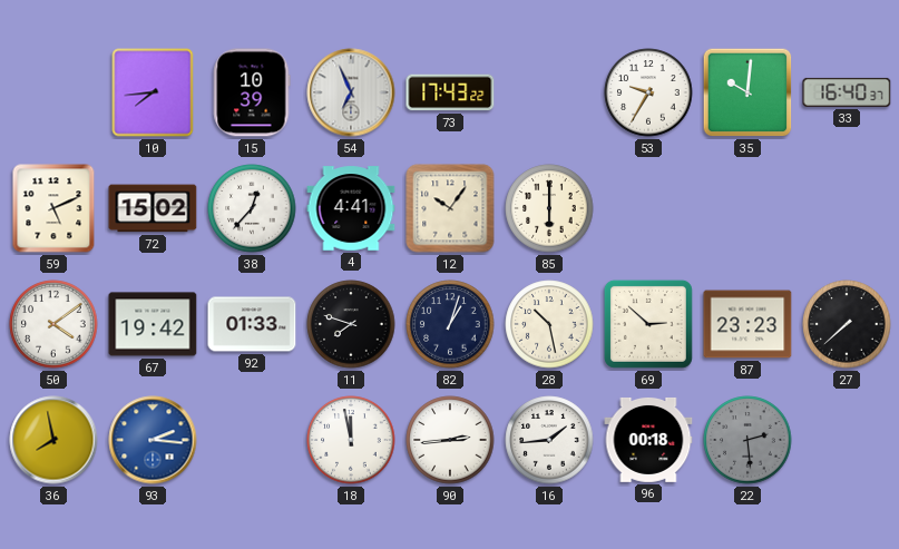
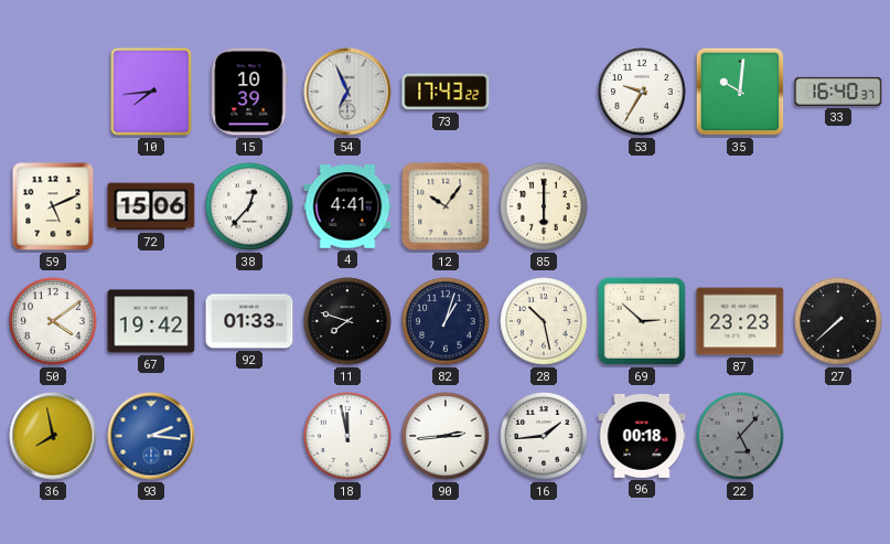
72: 15:02 -> 15:06 (151, 206)
22: 2:29 -> 5:07 (740, 436)
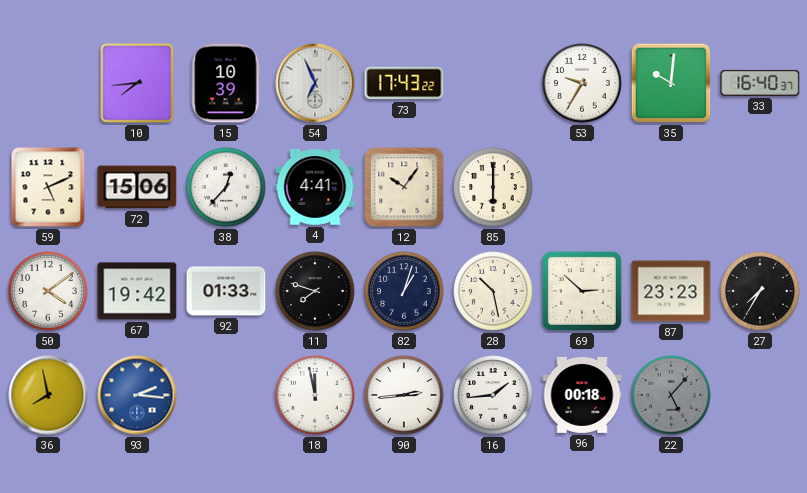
27: 7:38 -> 7:35 (760, 291)
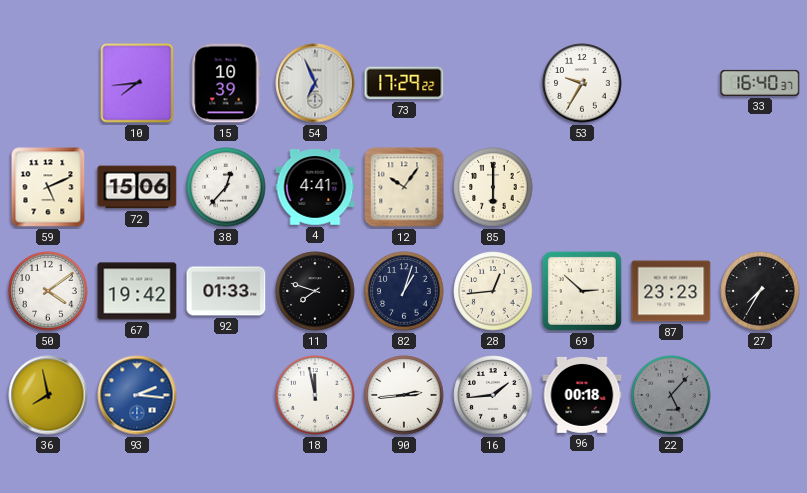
73: 17:43 -> 17:29 (404, 83)
35: 10:01 -> none (671, 83)
28: 10:28 -> 12:44 (493, 291)
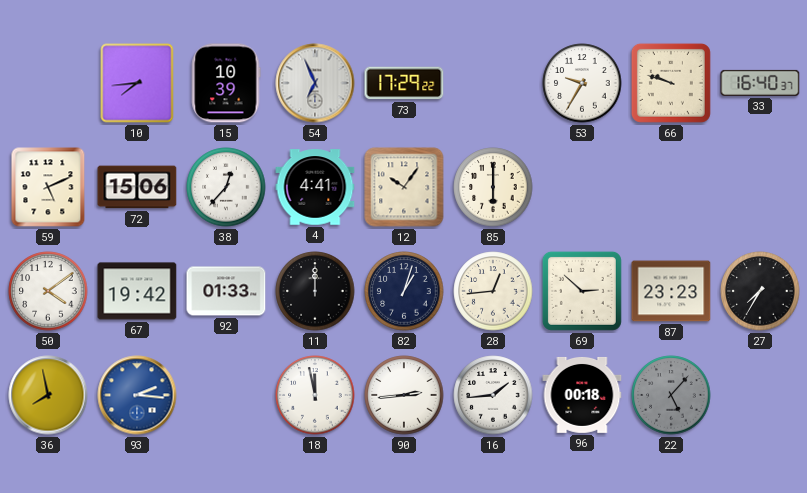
66: none -> 9:48 (671, 83)
11: 7:48 -> 12:00 (315, 291)
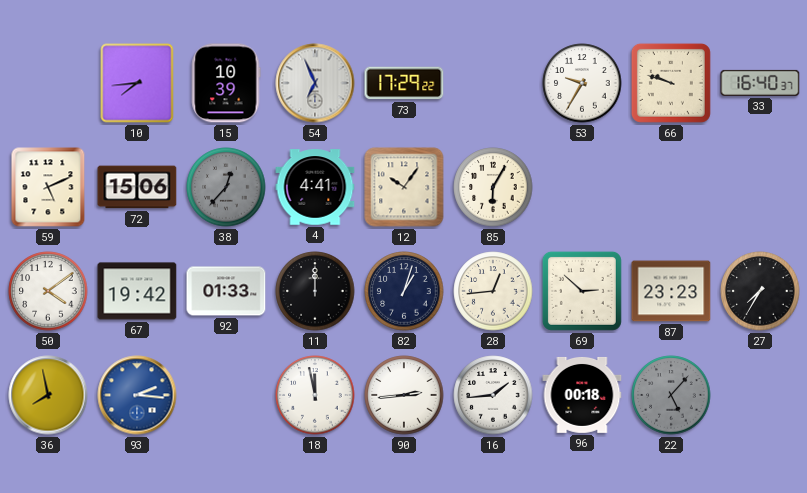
38 dial: white -> grey (226, 187)
85: 6:00 -> 6:05 (493, 187)
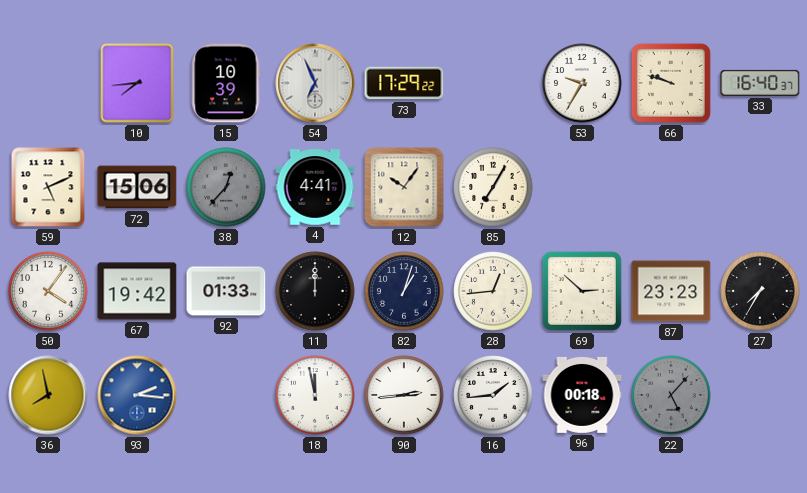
85: 6:05 -> 7:05 (493, 187)
50: 4:09 -> 4:06 (48, 291)
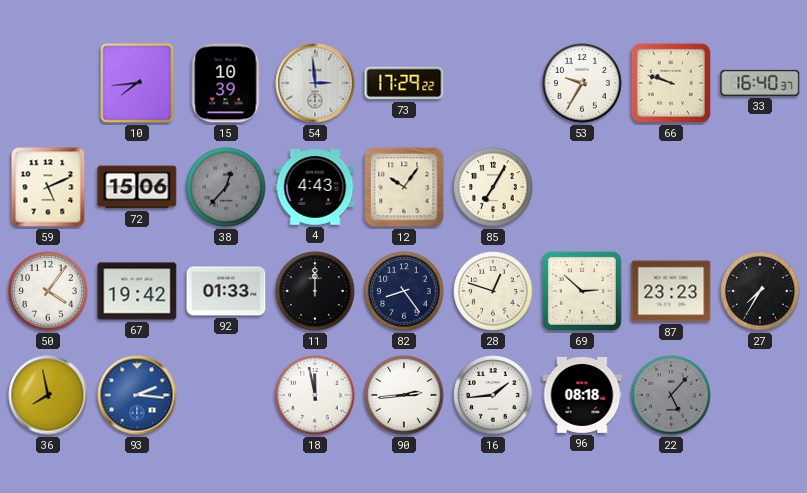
54: 6:56 -> 2:59 (315, 83)
4: 4:41 -> 4:43 (315, 187)
82: 1:03 -> 8:24 (404, 291)
28: 12:44 -> 12:48 (493, 291)
96: 00:18 -> 08:18 (582, 395)
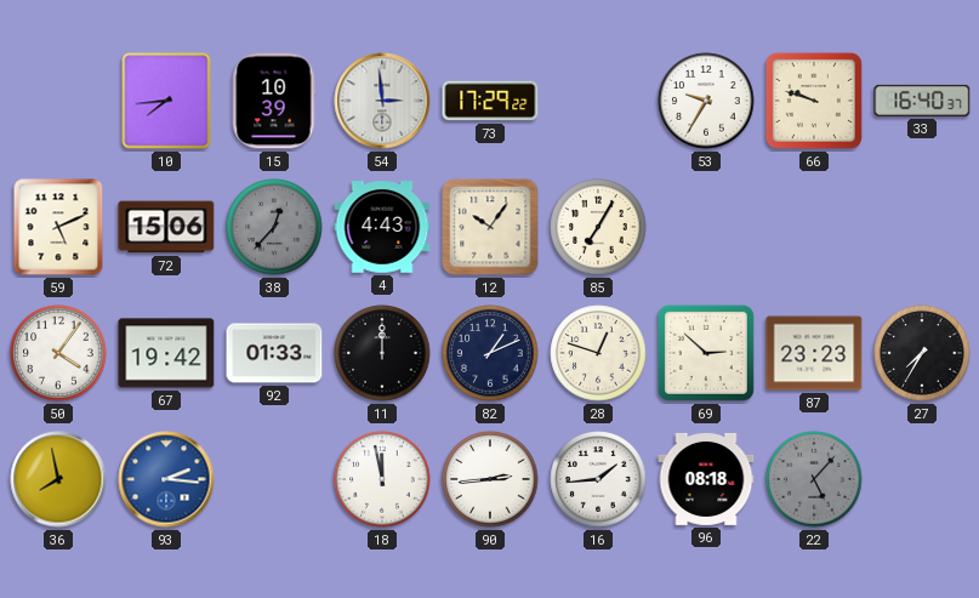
82: 8:24 -> 1:11 (490, 353)
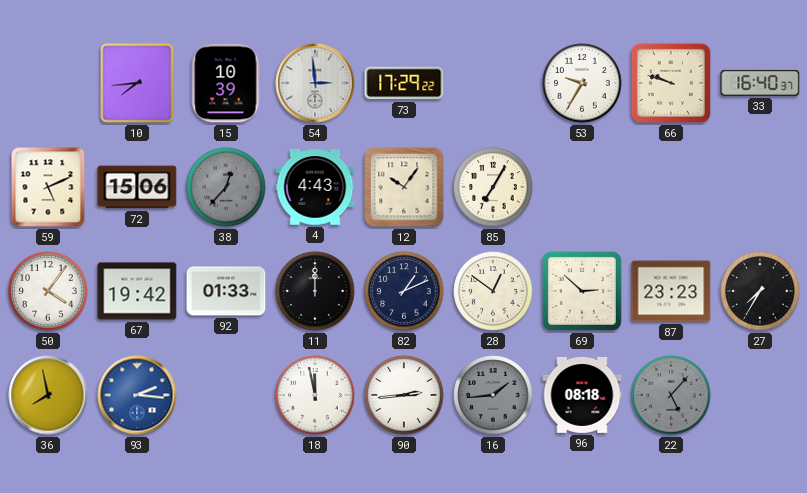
28: 12:48 -> 12:51 (493, 291)
16 dial: white -> grey (493, 395)
